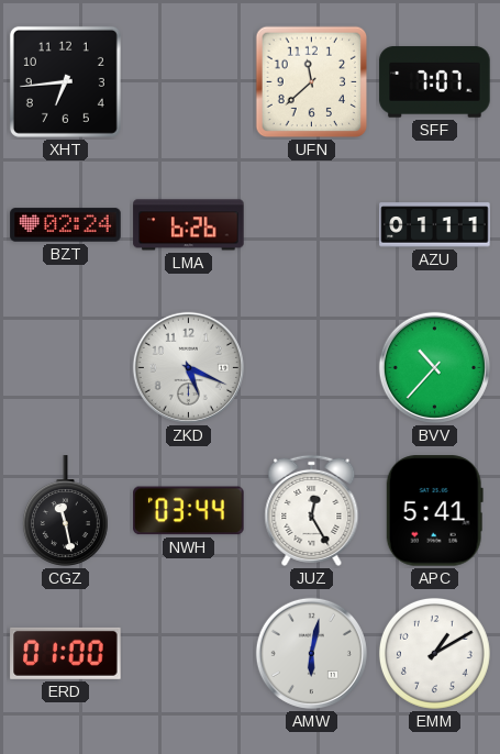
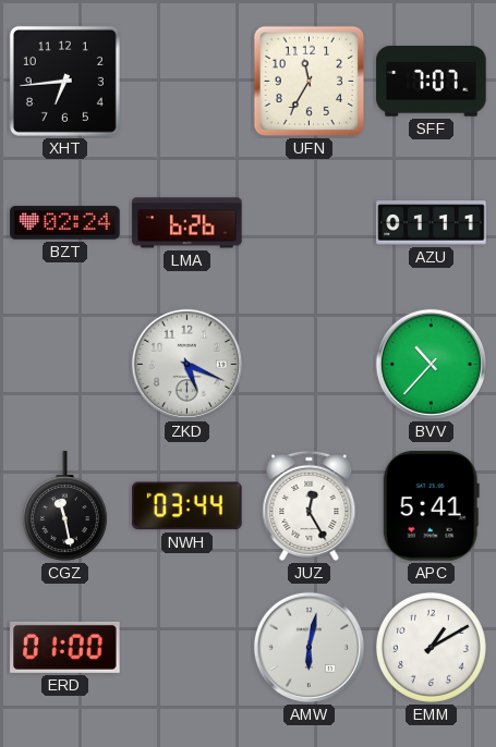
UFN: 11:38 -> 11:35 (310, 82)
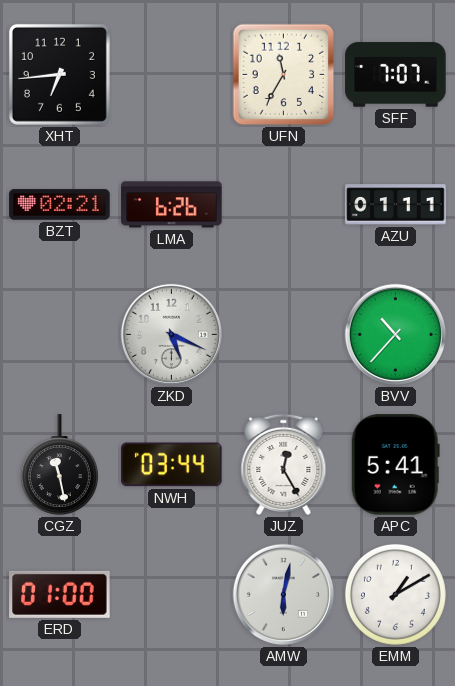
BZT: 02:24 -> 02:21 (60, 205)
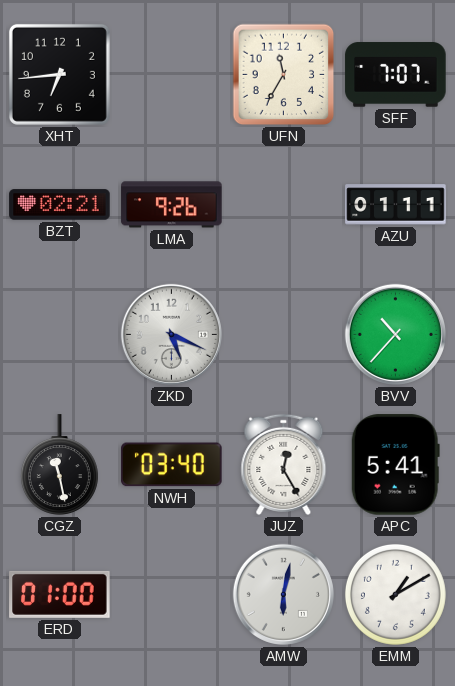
LMA: 6:26 -> 9:26 (172, 205)
NWH: 03:44 -> 03:40 (172, 465)
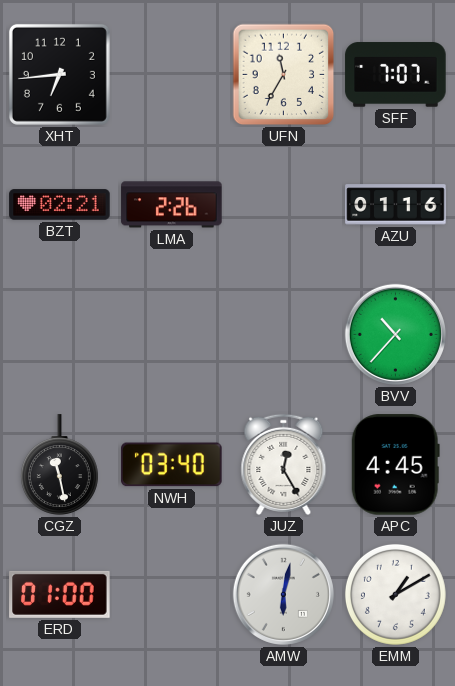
LMA: 9:26 -> 2:26 (172, 205)
AZU: 01:11 -> 01:16 (396, 205)
ZKD: 5:19 -> none (171, 334)
APC: 5:41 -> 4:45 (395, 465)
